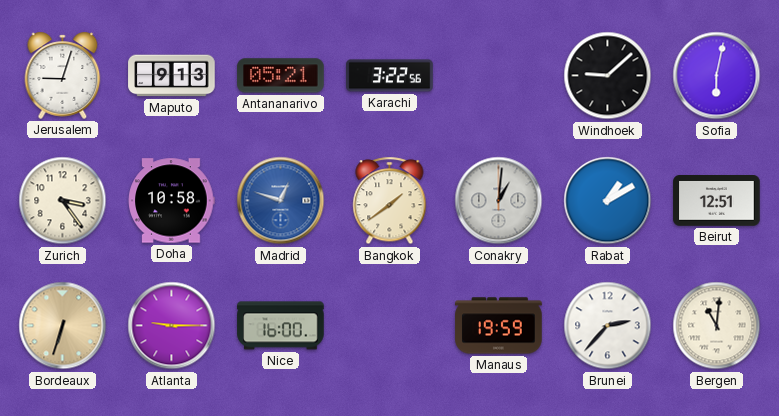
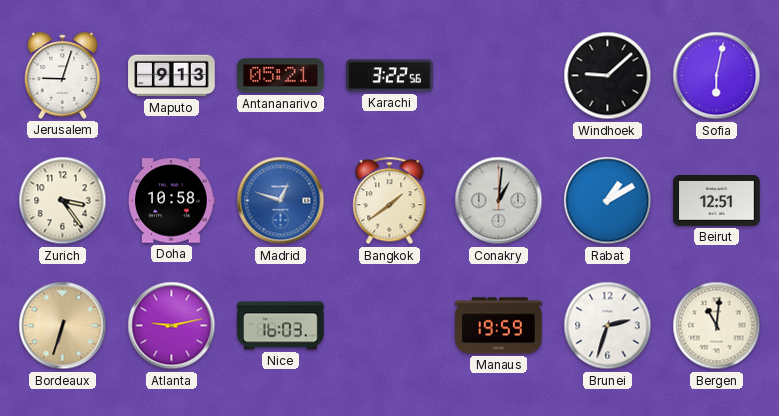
Atlanta: 9:15 -> 9:13 (172, 326)
Nice: 16:00 -> 16:03 (281, 326)
Brunei: 2:37 -> 2:33 (608, 326)
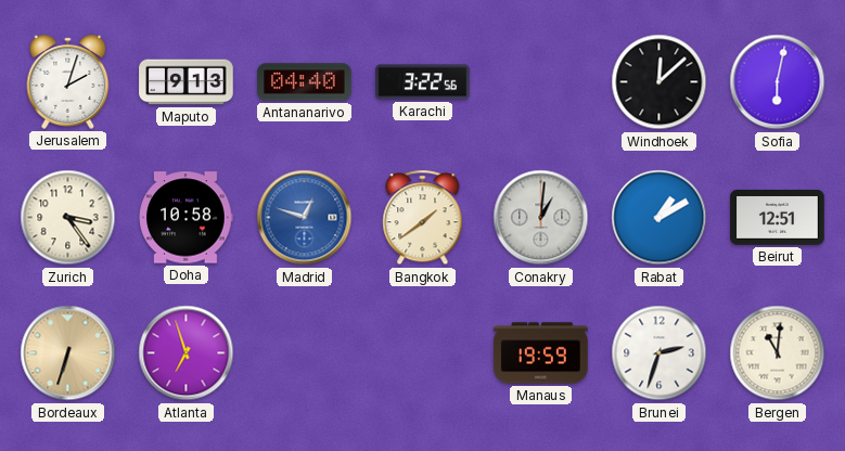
Jerusalem: 9:03 -> 2:03 (68, 81)
Antananarivo: 05:21 -> 04:40 (305, 82)
Windhoek: 9:08 -> 12:08 (660, 82)
Atlanta: 9:13 -> 6:57 (187, 353)
Nice: 16:03 -> none (281, 326)
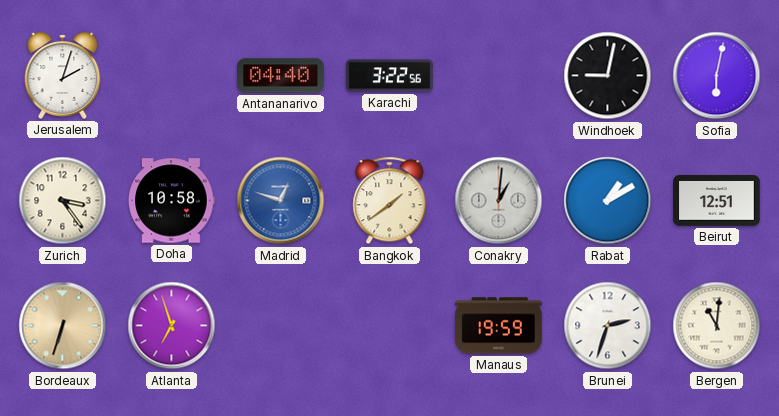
Maputo: 9:13 -> none (187, 82)
Windhoek: 12:08 -> 9:02 (608, 76)
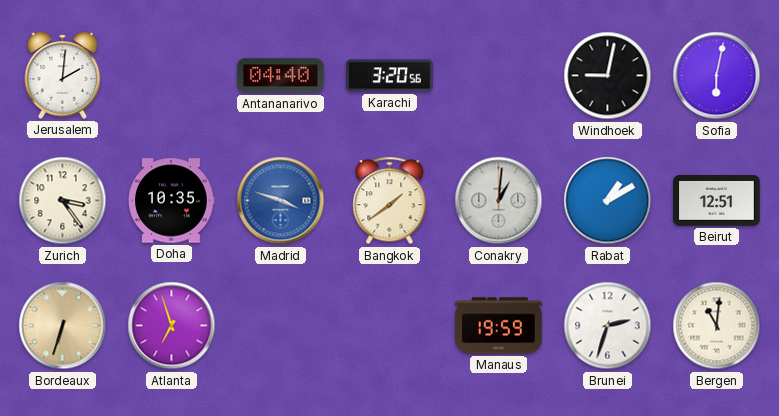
Jerusalem: 2:03 -> 2:01 (63, 75)
Karachi: 3:22 -> 3:20 (390, 76)
Doha: 10:58 -> 10:35 (172, 201)
Madrid: 12:48 -> 3:48 (281, 201)
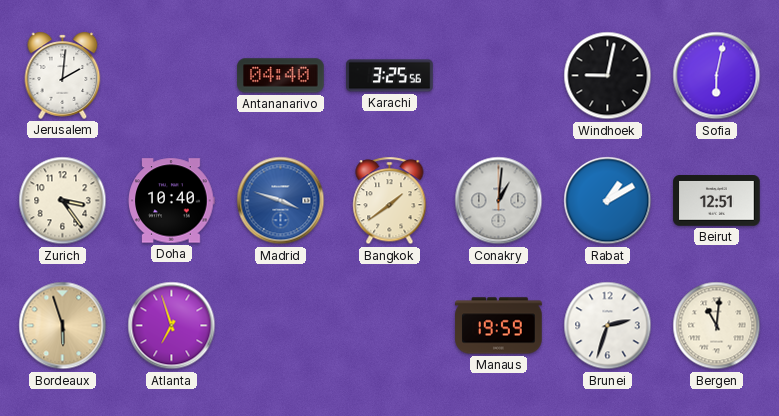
Karachi: 3:20 -> 3:25 (390, 76)
Doha: 10:35 -> 10:40 (172, 201)
Bordeaux: 6:33 -> 5:57 (63, 326)
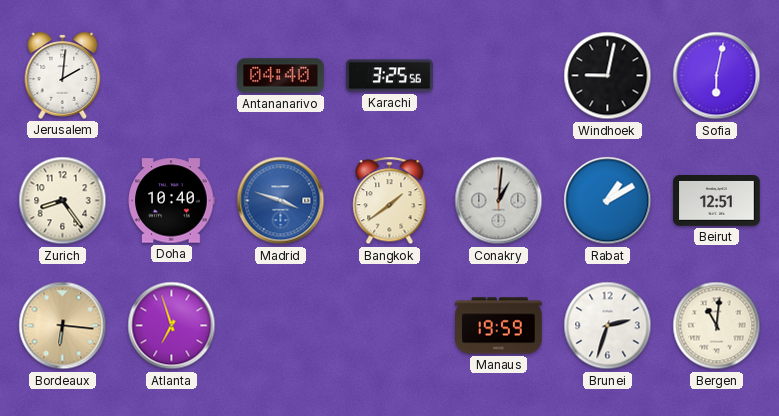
Zurich: 3:24 -> 8:24 (63, 201)
Bordeaux: 5:57 -> 6:16 (63, 326)
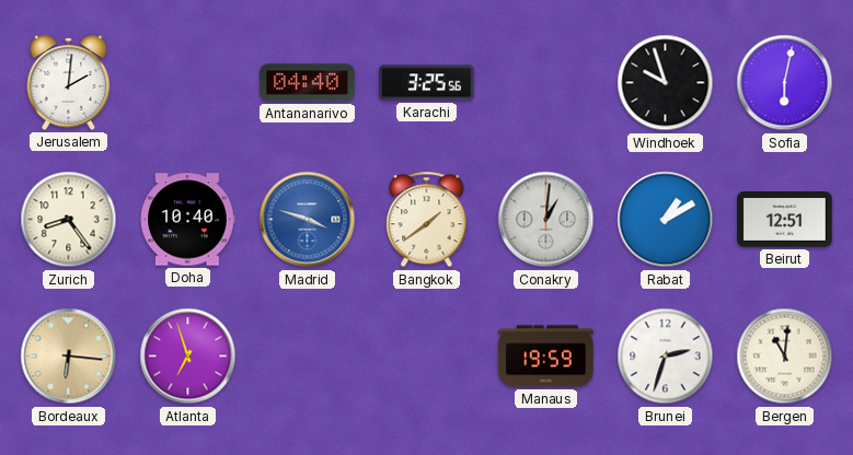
Windhoek: 9:02 -> 9:57 (666, 83)
